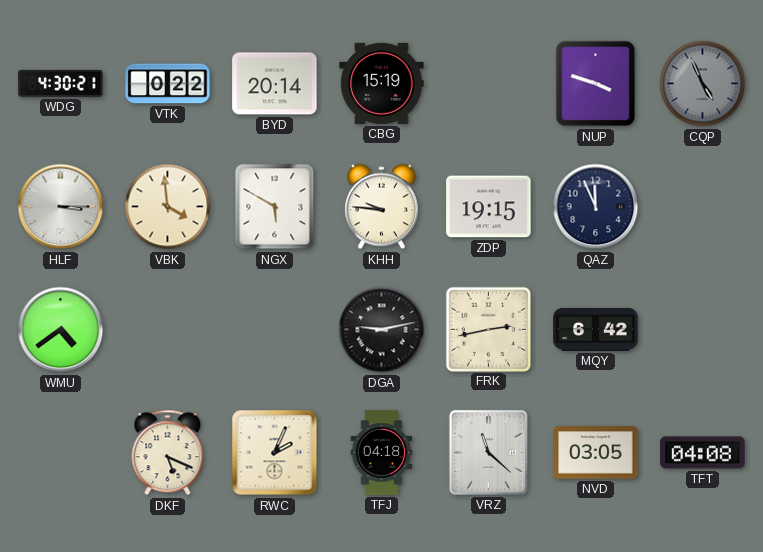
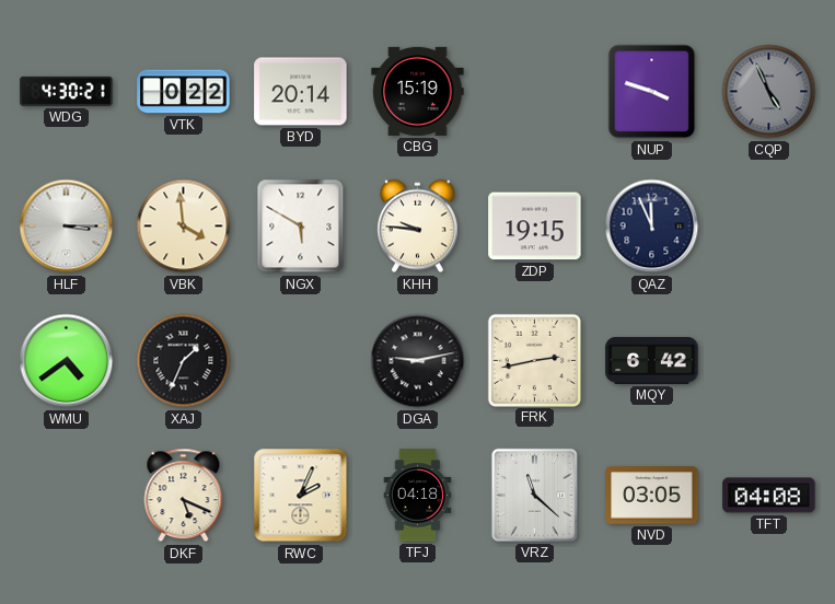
XAJ: none -> 1:34 (184, 361)
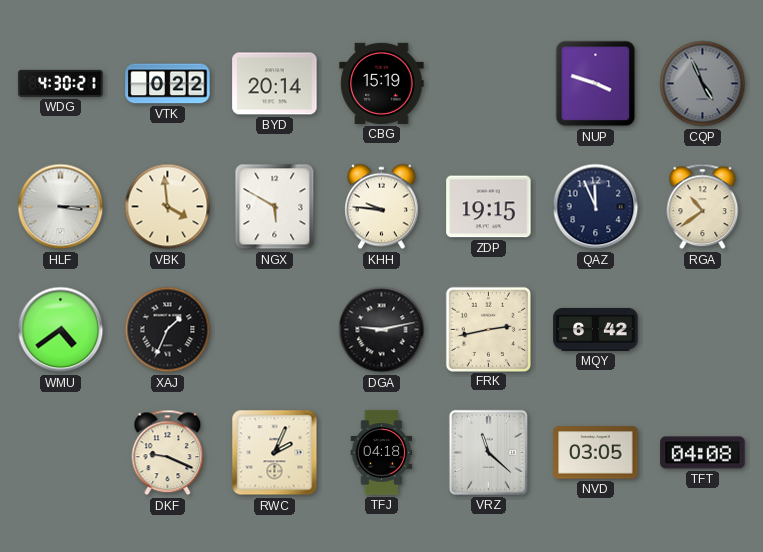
RGA: none -> 10:39 (703, 207)
DKF: 5:19 -> 9:19 (168, 453)
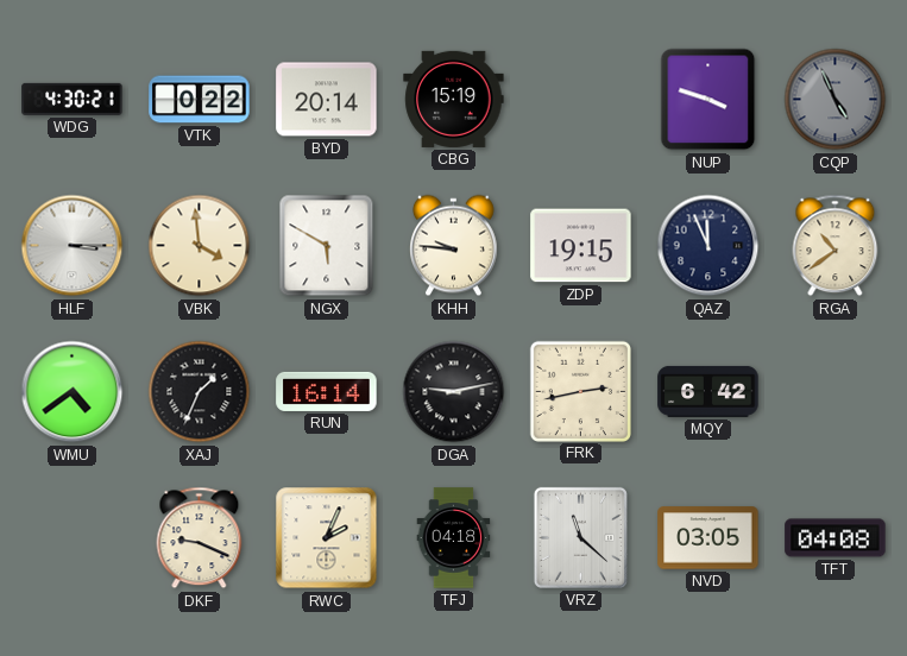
RUN: none -> 16:14 (327, 391)
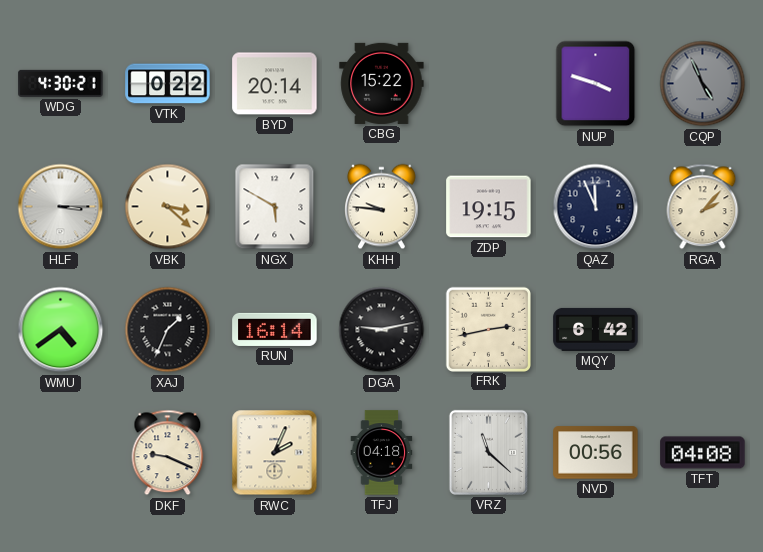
CBG: 15:19 -> 15:22 (382, 83)
VBK: 3:59 -> 3:22 (168, 207)
RGA: 10:39 -> 2:07 (703, 207)
NVD: 03:05 -> 00:56 (596, 453)
